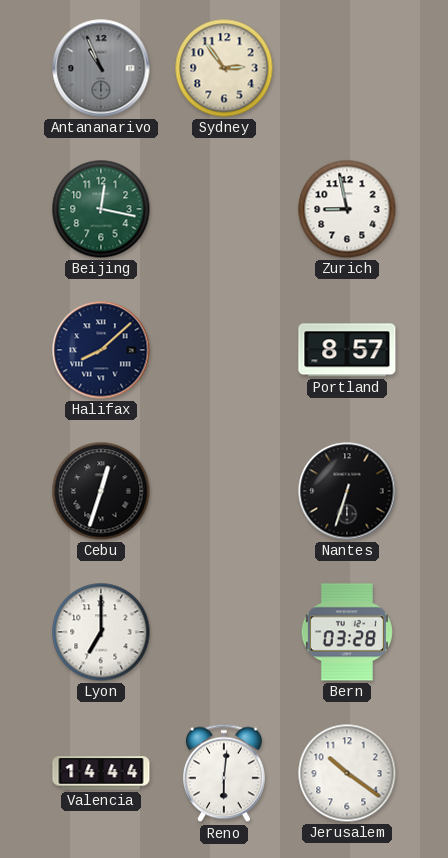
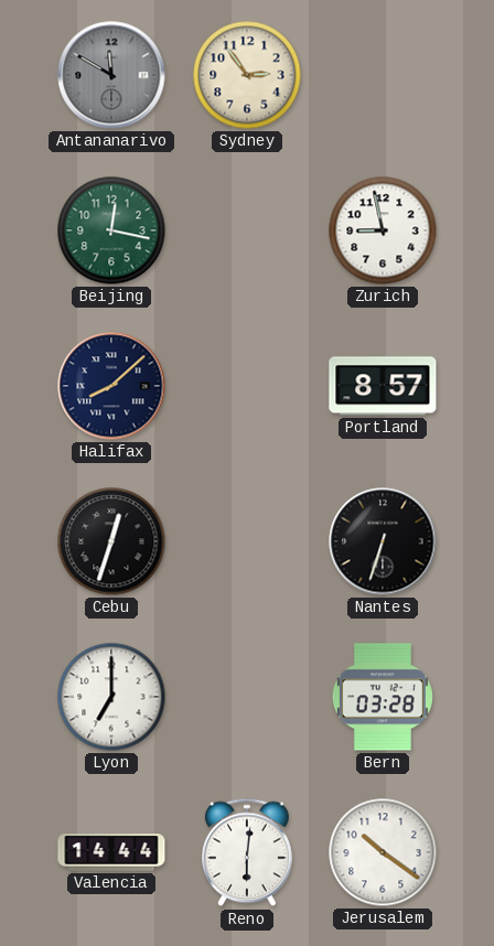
Antananarivo: 10:56 -> 11:50 (111, 75)
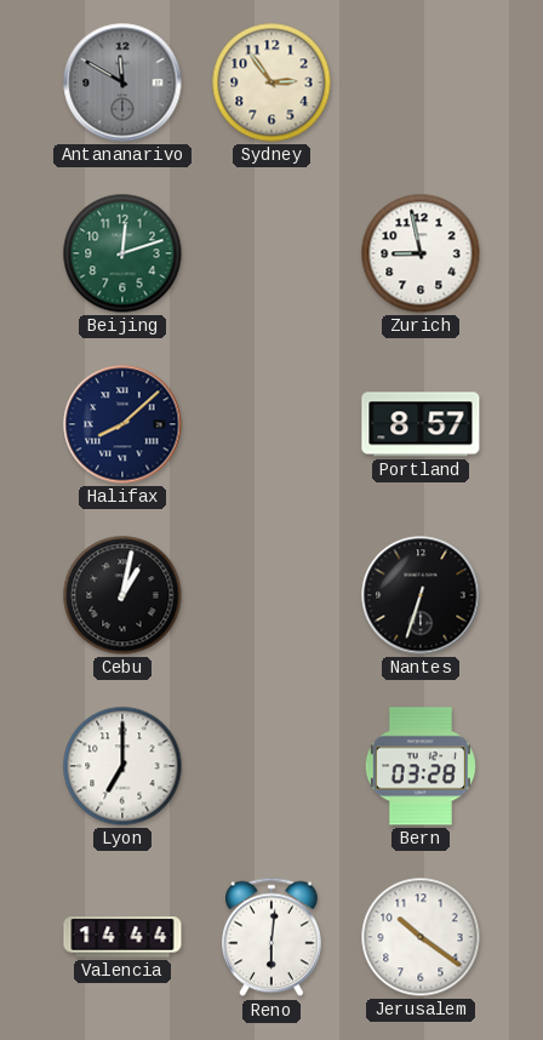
Beijing: 12:17 -> 12:12 (122, 253)
Cebu: 12:33 -> 1:02 (122, 595)
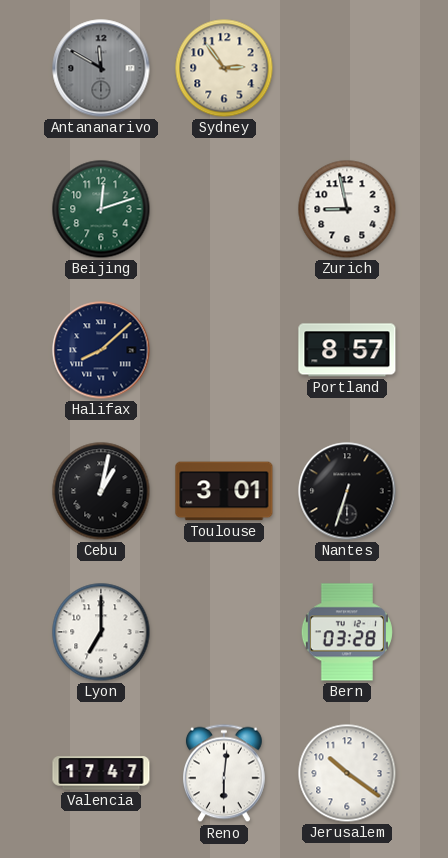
Toulouse: none -> 3:01 (224, 491)
Valencia: 14:44 -> 17:47 (101, 773)
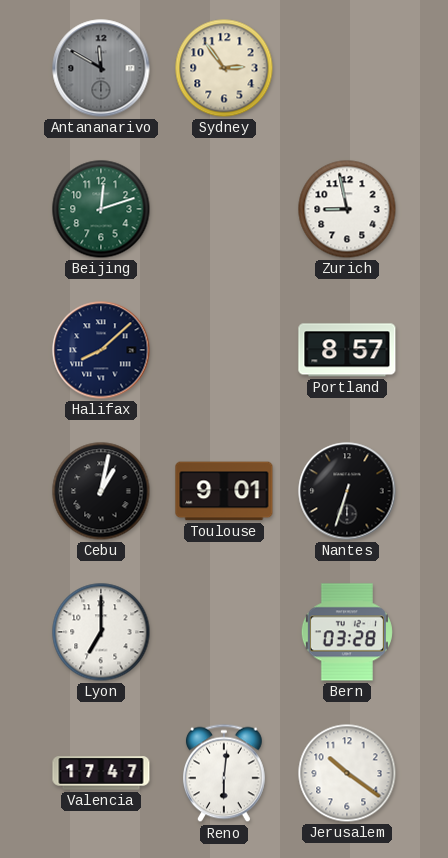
Toulouse: 3:01 -> 9:01 (224, 491)
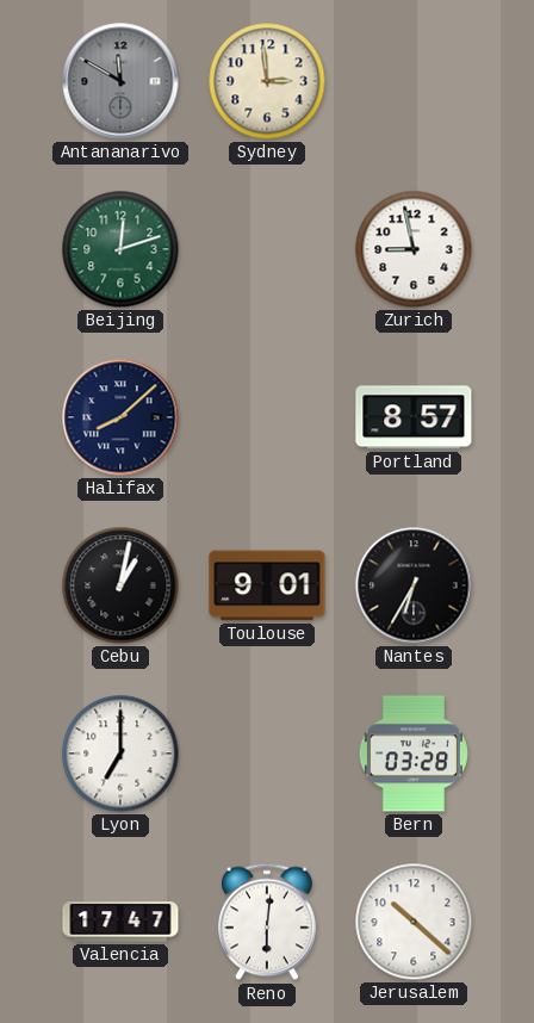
Sydney: 2:54 -> 2:59 (267, 81)
Nantes: 6:33 -> 6:35 (414, 585)
Jerusalem: 10:21 -> 10:22 (414, 922)
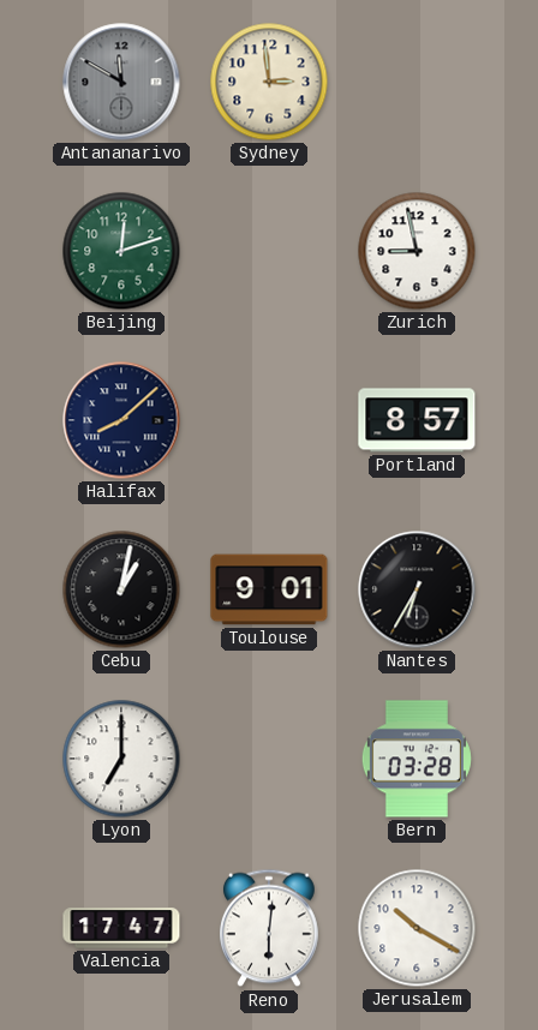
Jerusalem: 10:22 -> 10:20 (417, 928)
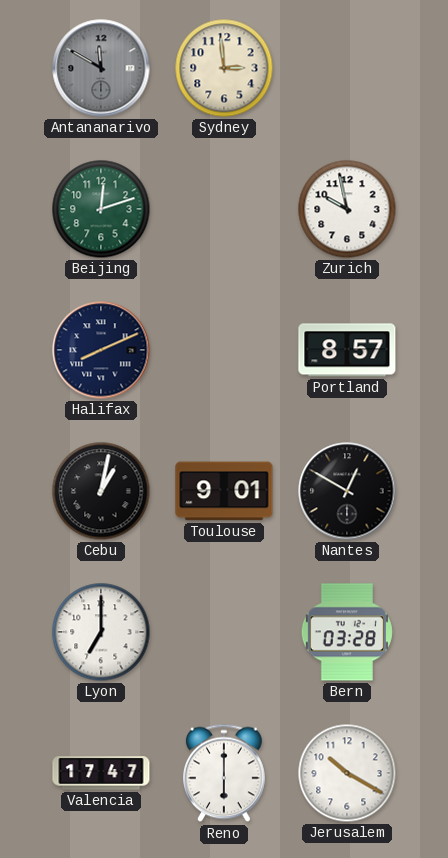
Zurich: 8:58 -> 9:58 (347, 209)
Halifax: 8:08 -> 8:11 (101, 350)
Nantes: 6:35 -> 12:50 (347, 491)
Reno: 6:01 -> 6:00 (225, 773)
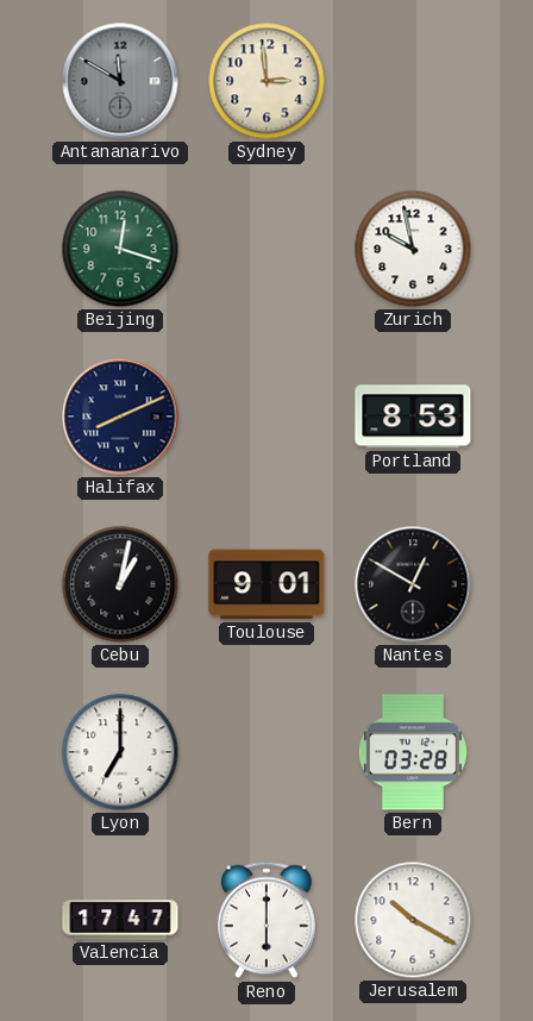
Beijing: 12:12 -> 12:18 (120, 249)
Portland: 8:57 -> 8:53 (413, 416)
